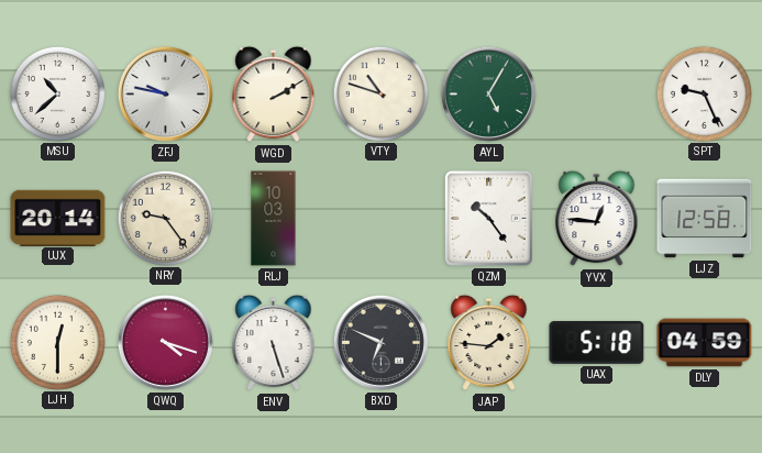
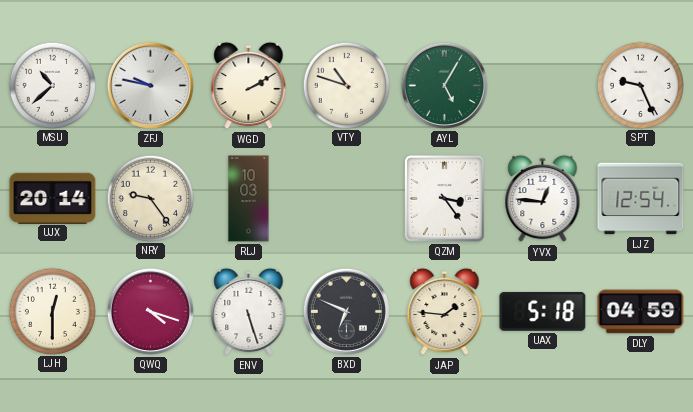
QZM: 10:24 -> 3:24 (444, 199)
LJZ: 12:58 -> 12:54 (641, 199)
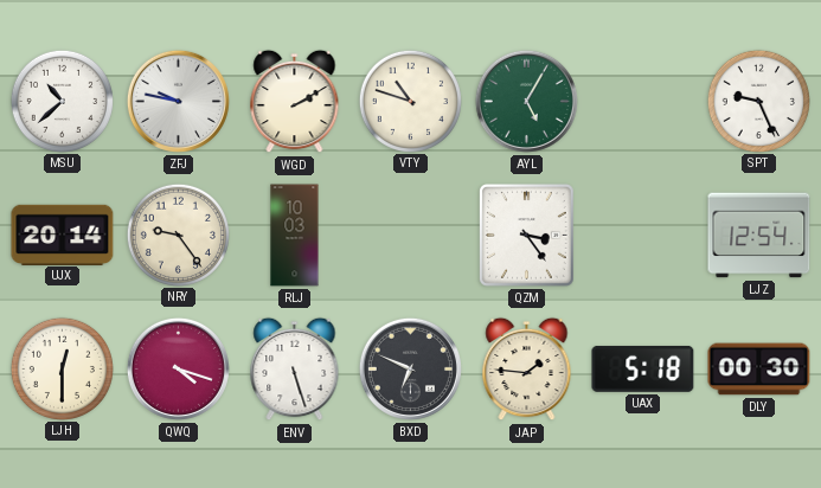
YVX: 12:46 -> none (543, 199)
DLY: 04:59 -> 00:30 (759, 370)
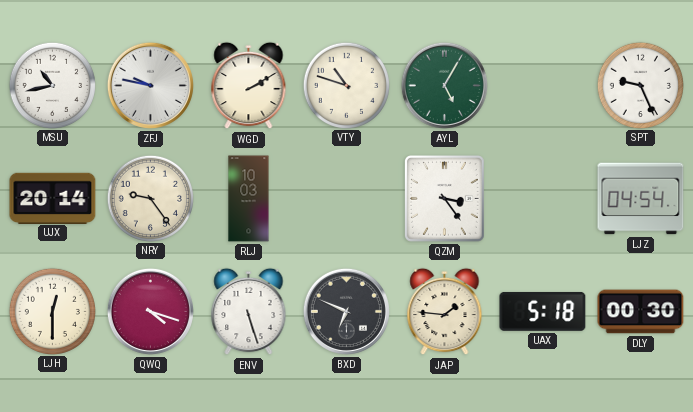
MSU: 10:38 -> 10:43 (52, 85)
LJZ: 12:54 -> 04:54 (641, 199)
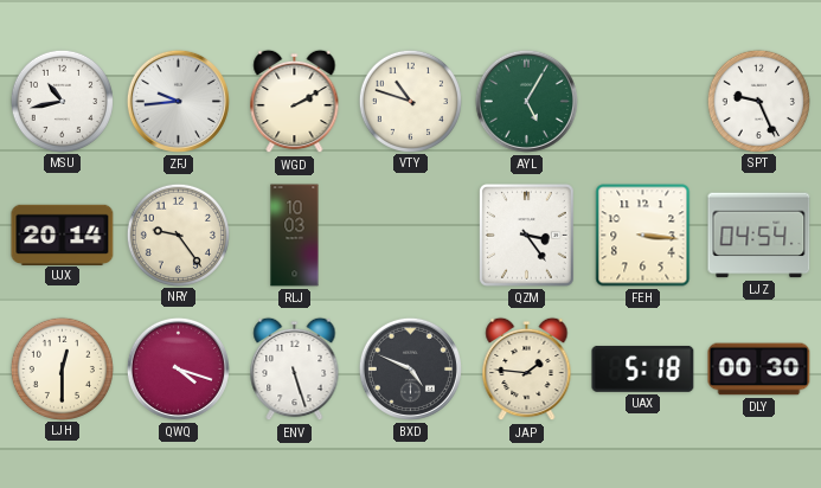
ZFJ: 9:47 -> 9:44 (178, 101)
FEH: none -> 3:16 (643, 236)
BXD: 6:49 -> 4:49 (410, 368)
